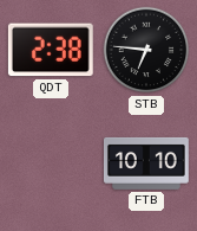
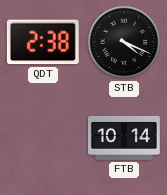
STB: 6:46 -> 4:19 (124, 42)
FTB: 10:10 -> 10:14 (124, 138)
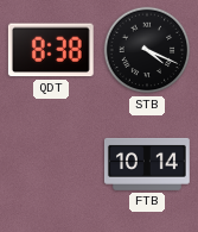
QDT: 2:38 -> 8:38 (51, 50)
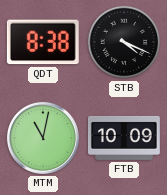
MTM: none -> 11:02 (43, 138)
FTB: 10:14 -> 10:09 (124, 138)
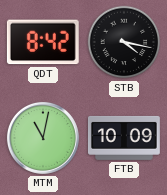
QDT: 8:38 -> 8:42 (43, 42)
STB: 4:19 -> 4:17 (124, 42)
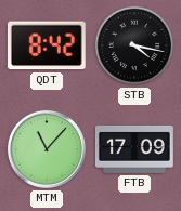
MTM: 11:02 -> 11:07 (47, 149)
FTB: 10:09 -> 17:09 (134, 149)
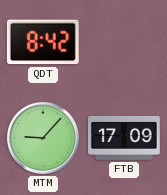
STB: 4:17 -> none (134, 45)
MTM: 11:07 -> 9:07 (43, 138)
